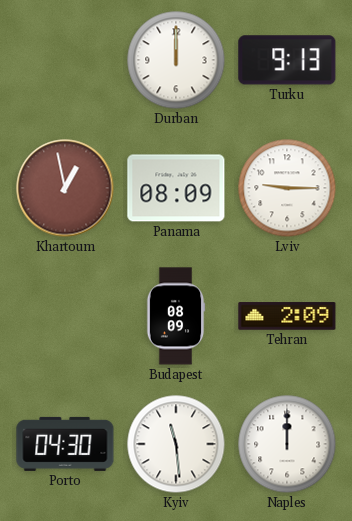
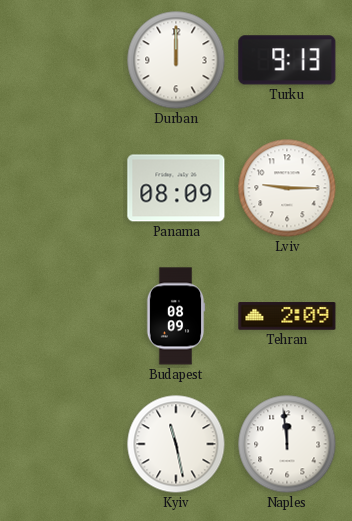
Khartoum: 12:58 -> none (65, 188)
Porto: 04:30 -> none (65, 444)
Kyiv: 11:29 -> 11:28 (176, 444)
Naples: 12:00 -> 11:59 (287, 444)
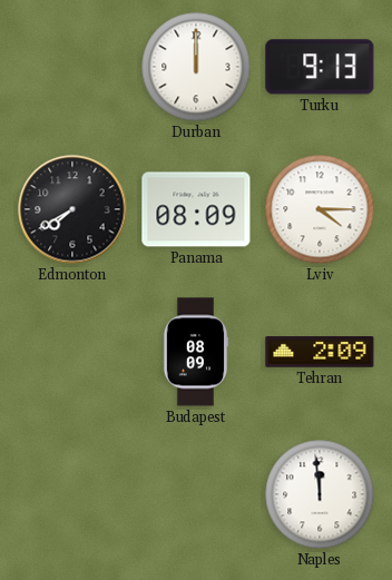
Edmonton: none -> 7:40 (72, 209)
Lviv: 9:15 -> 4:15 (320, 209)
Kyiv: 11:28 -> none (176, 444)
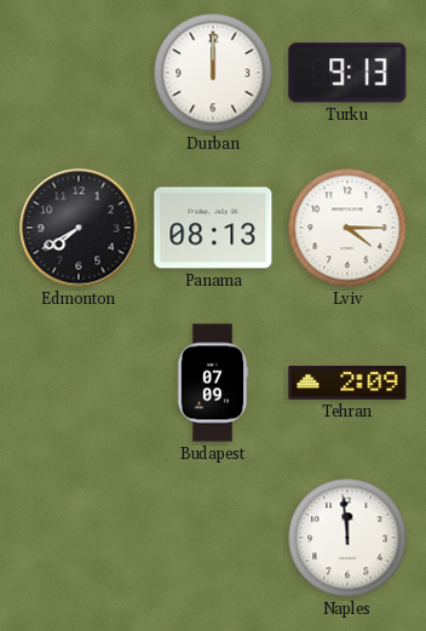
Panama: 08:09 -> 08:13 (213, 228)
Budapest: 08:09 -> 07:09 (213, 383)
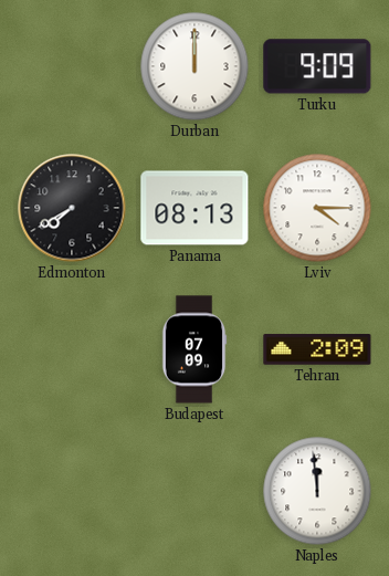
Turku: 9:13 -> 9:09 (317, 66)
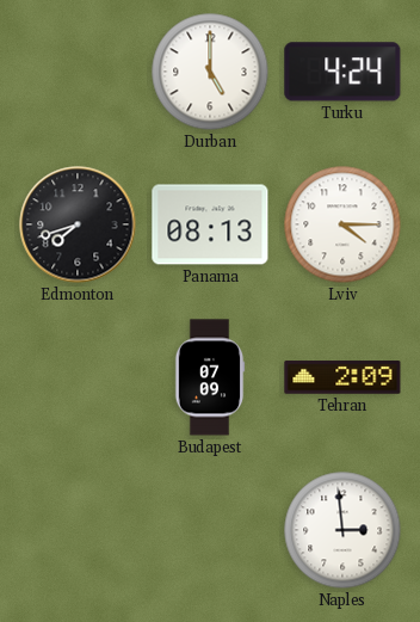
Durban: 12:00 -> 5:00 (210, 72)
Turku: 9:09 -> 4:24 (342, 72)
Edmonton: 7:40 -> 7:42 (78, 224)
Naples: 11:59 -> 2:59 (342, 530)
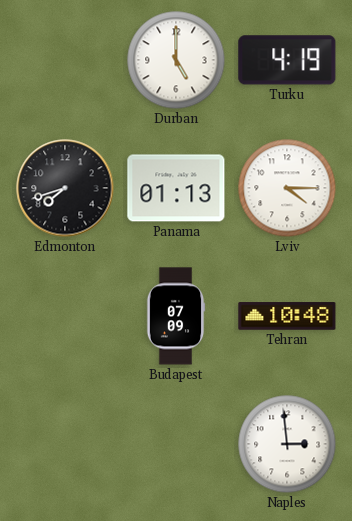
Turku: 4:24 -> 4:19 (287, 60)
Panama: 08:13 -> 01:13 (176, 188)
Tehran: 2:09 -> 10:48 (287, 316)
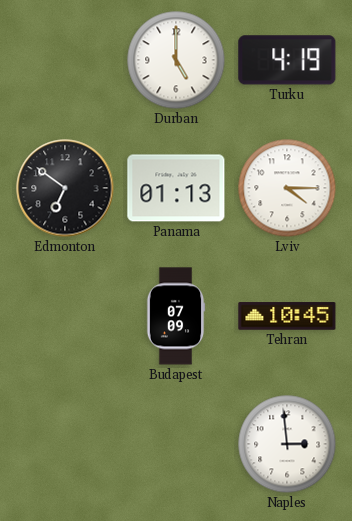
Edmonton: 7:42 -> 6:51 (65, 188)
Tehran: 10:48 -> 10:45 (287, 316)
